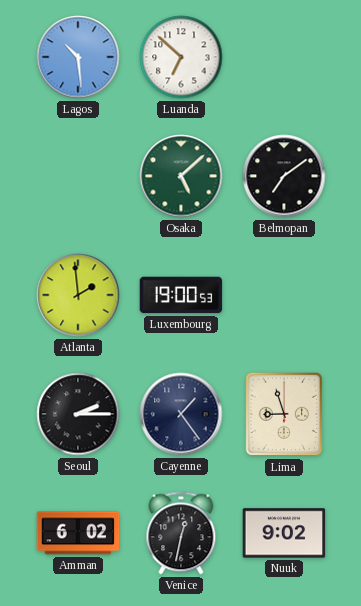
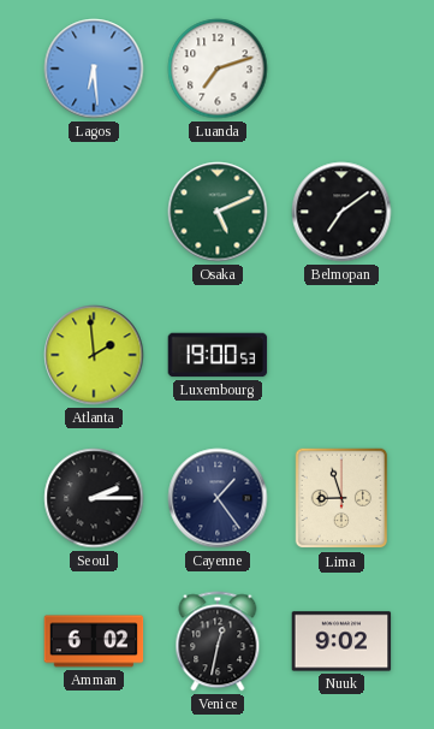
Lagos: 10:29 -> 6:29 (94, 69)
Luanda: 6:52 -> 7:12 (218, 69)
Osaka: 5:08 -> 5:11 (218, 212)
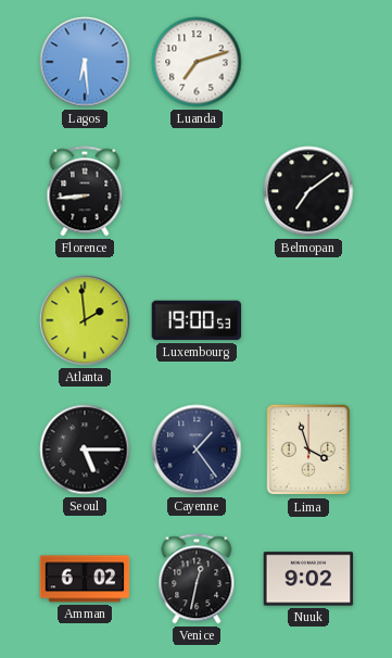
Florence: none -> 8:44 (85, 191)
Osaka: 5:11 -> none (218, 212)
Seoul: 2:15 -> 5:15 (85, 450)
Lima: 8:57 -> 3:57 (308, 450)
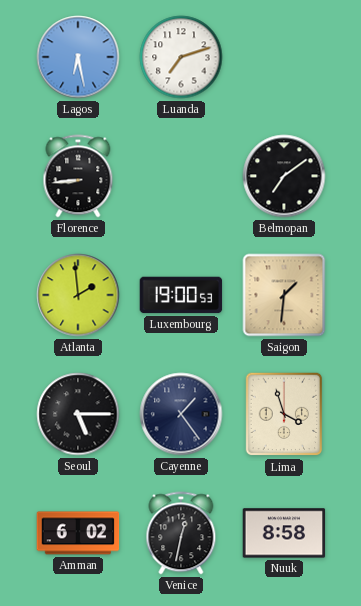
Lagos: 6:29 -> 6:28 (78, 57)
Saigon: none -> 1:31 (284, 295)
Nuuk: 9:02 -> 8:58 (284, 533)
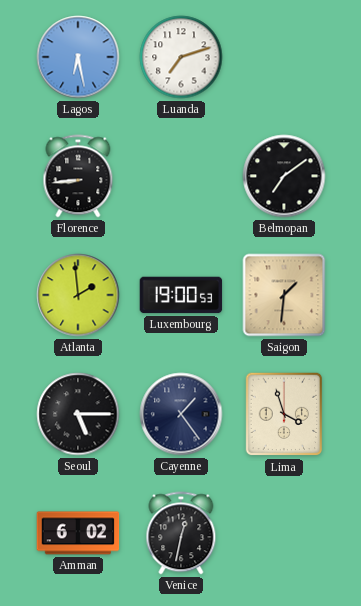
Nuuk: 8:58 -> none (284, 533)
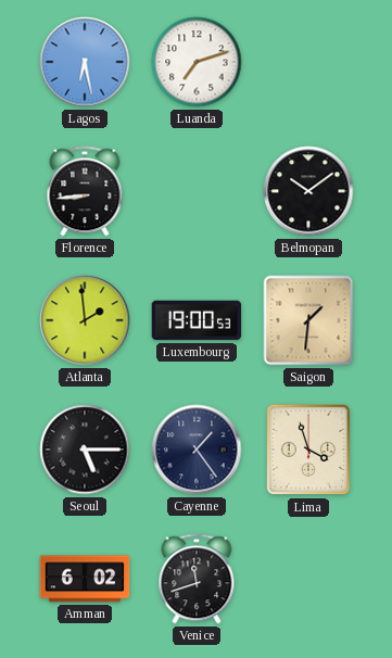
Belmopan: 7:09 -> 10:09 (308, 191)
Venice: 12:32 -> 11:42 (197, 579)
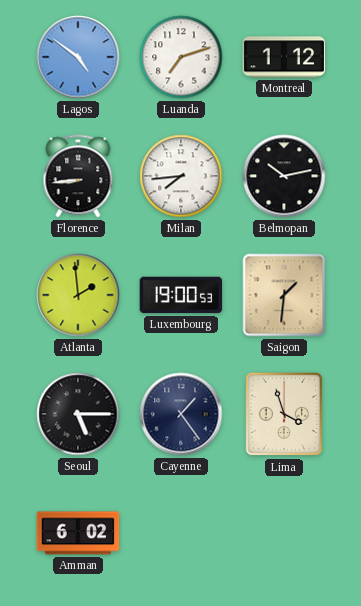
Lagos: 6:28 -> 4:51 (78, 57)
Montreal: none -> 1:12 (284, 57)
Milan: none -> 7:44 (181, 176)
Belmopan: 10:09 -> 10:13 (284, 176)
Venice: 11:42 -> none (197, 579)
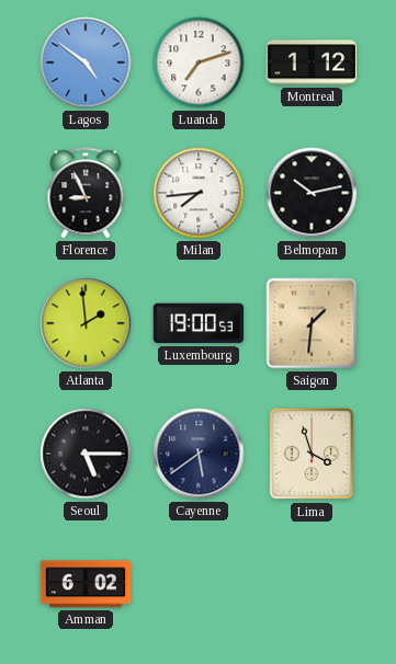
Florence: 8:44 -> 8:56 (86, 193)
Cayenne: 1:24 -> 5:39 (199, 454)
